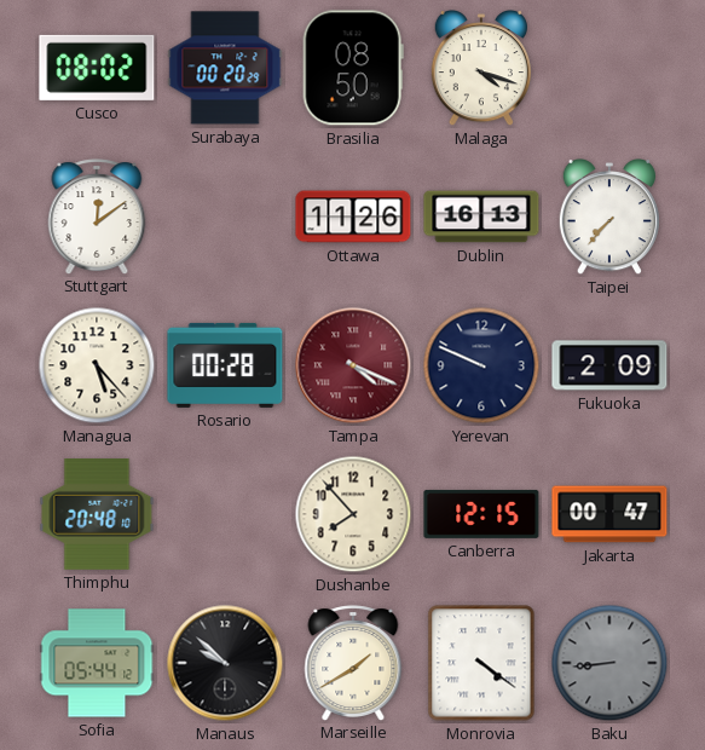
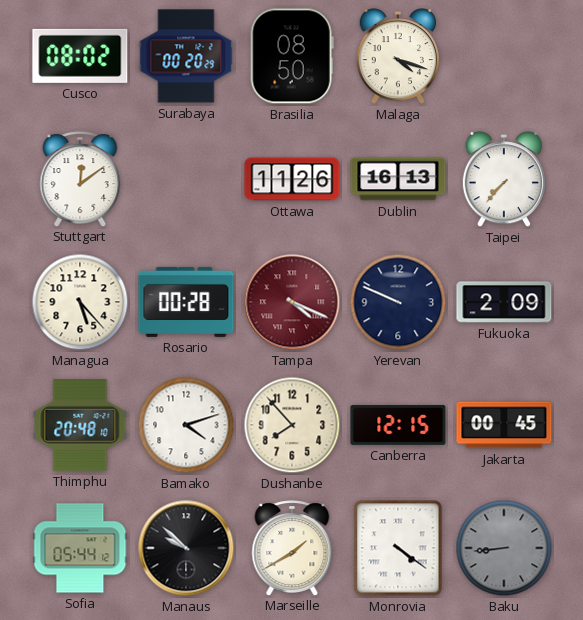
Bamako: none -> 4:12 (186, 425)
Jakarta: 00:47 -> 00:45 (504, 425)
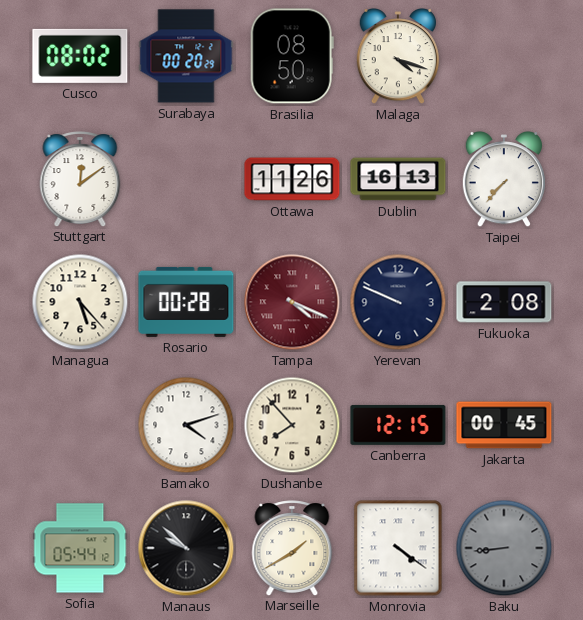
Fukuoka: 2:09 -> 2:08 (504, 302)
Thimphu: 20:48 -> none (80, 426)
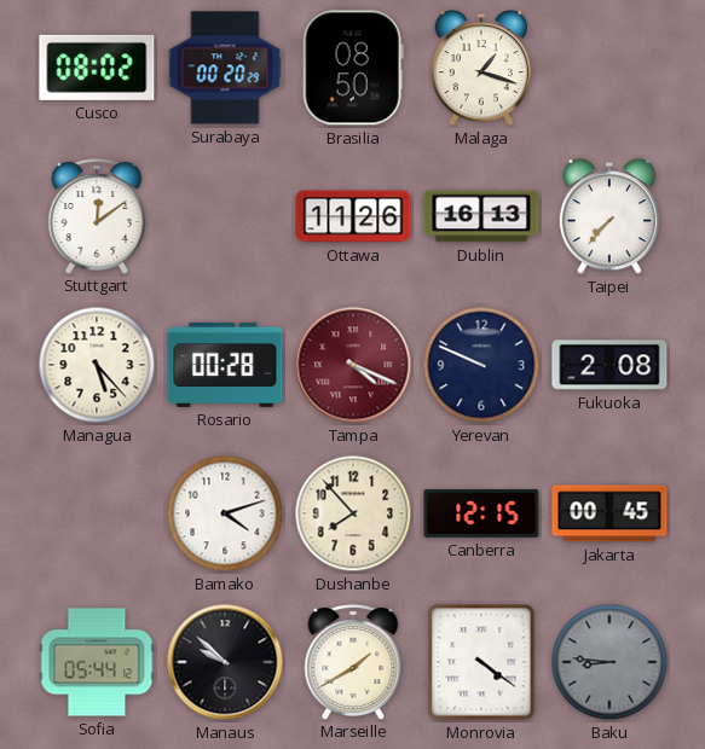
Malaga: 4:18 -> 1:18 (480, 69)
Baku: 8:44 -> 8:46 (609, 662)
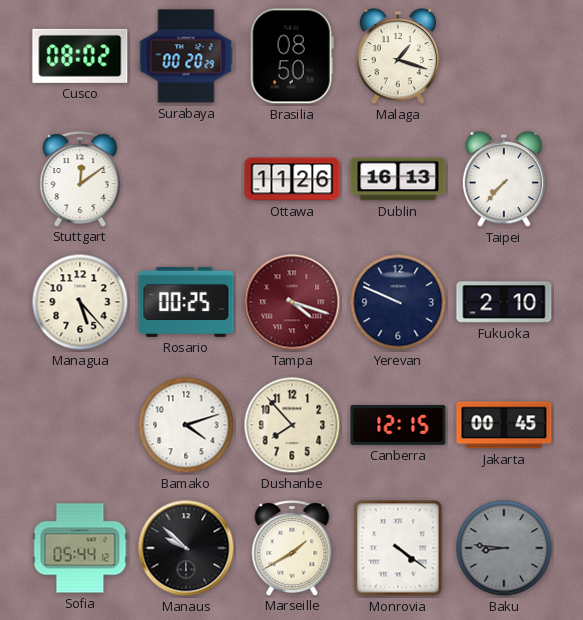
Rosario: 00:28 -> 00:25 (186, 302)
Tampa: 4:19 -> 4:18 (292, 302)
Fukuoka: 2:08 -> 2:10 (504, 302)
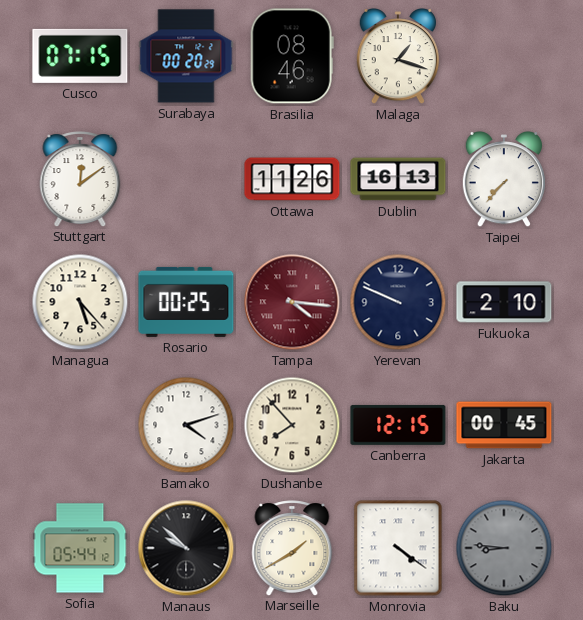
Cusco: 08:02 -> 07:15 (80, 56)
Brasilia: 08:50 -> 08:46 (292, 56)
Tampa: 4:18 -> 4:16 (292, 302)
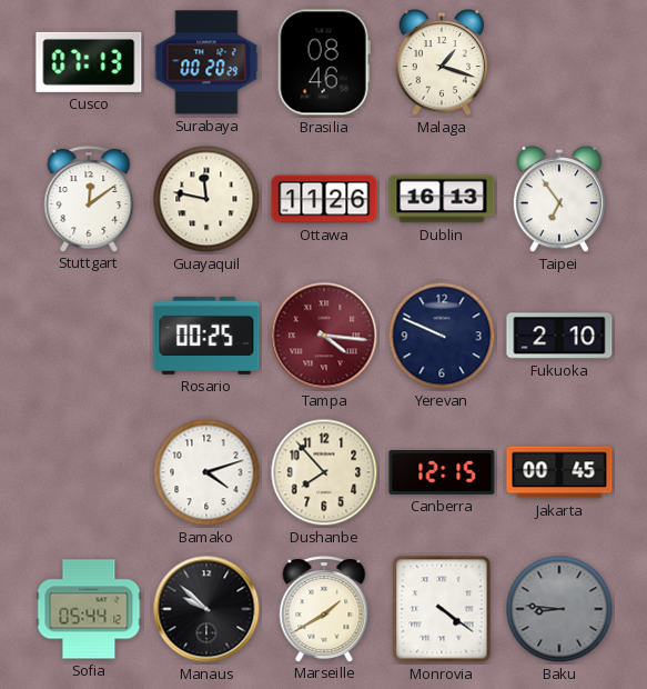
Cusco: 07:15 -> 07:13 (89, 62)
Guayaquil: none -> 11:47 (206, 199)
Taipei: 7:37 -> 6:54 (558, 200)
Managua: 5:23 -> none (80, 302)
